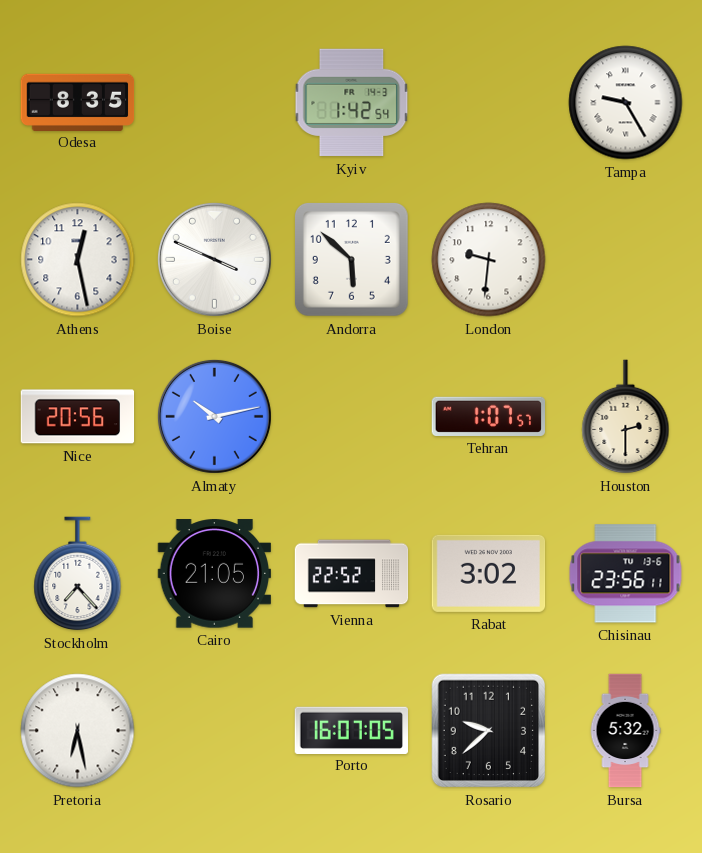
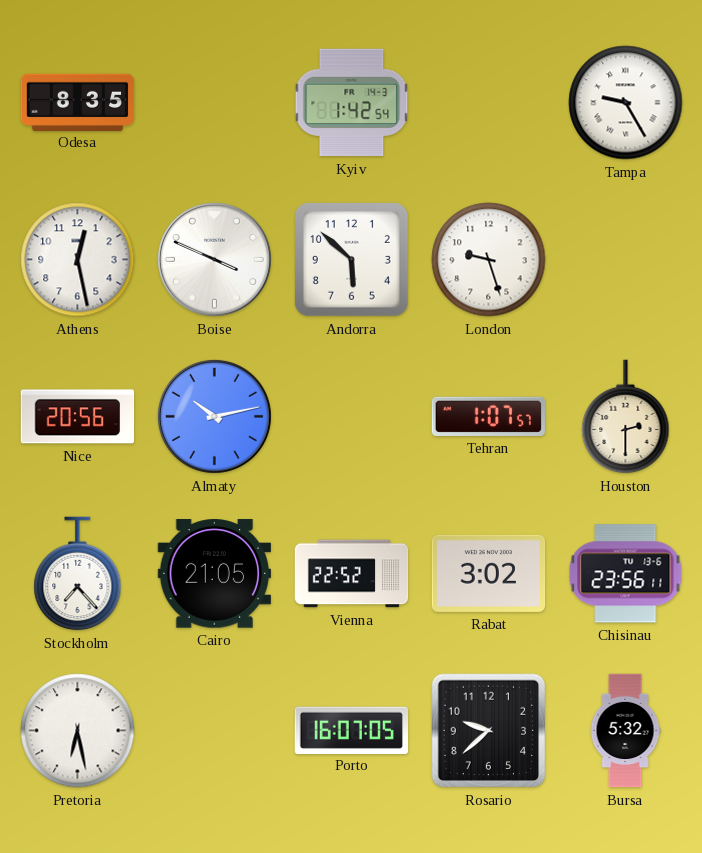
London: 9:31 -> 9:27 (489, 260)
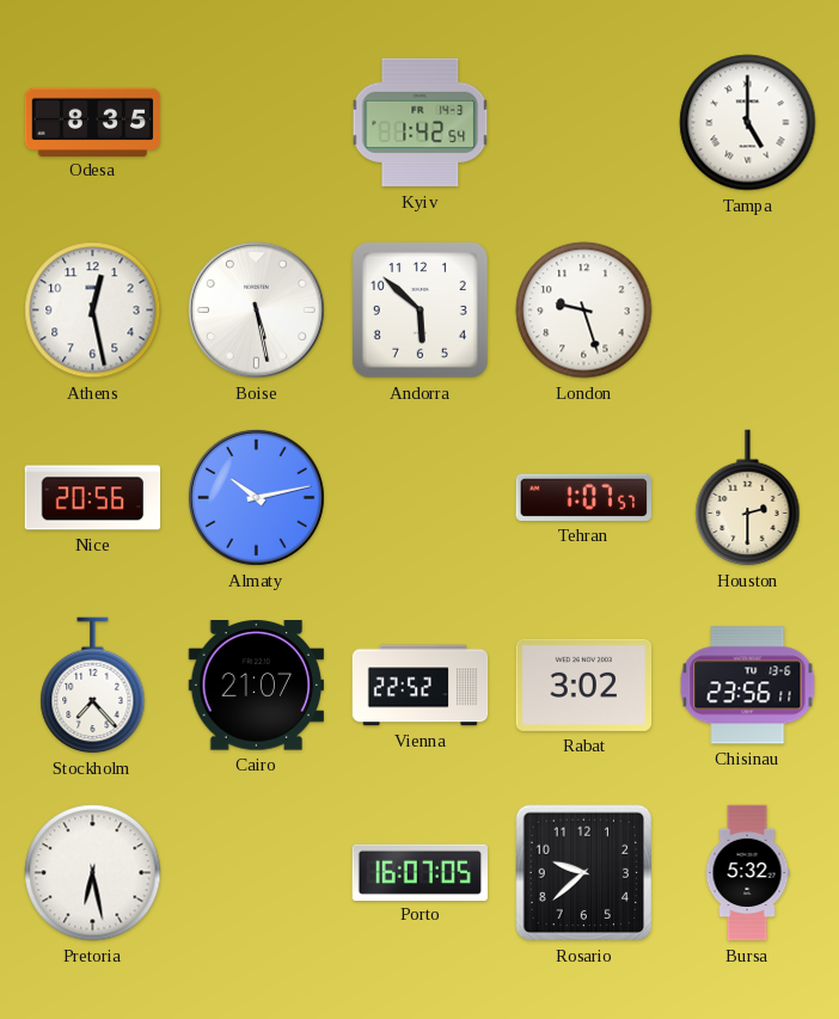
Tampa: 9:25 -> 5:00 (748, 123)
Boise: 3:49 -> 5:28 (256, 309)
Cairo: 21:05 -> 21:07 (256, 686)
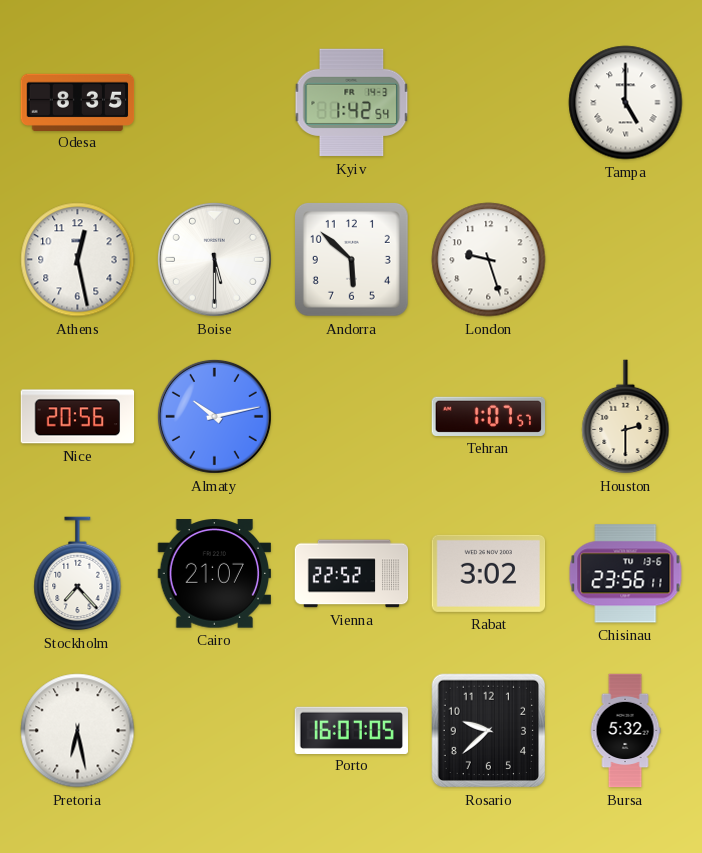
Boise: 5:28 -> 5:30 (214, 259)
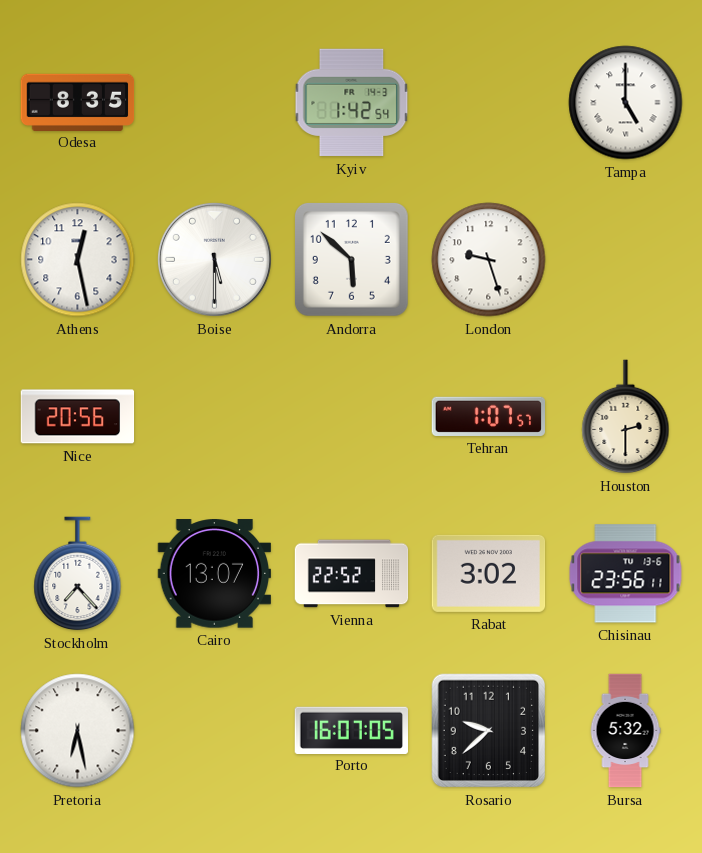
Almaty: 10:13 -> none (214, 416)
Cairo: 21:07 -> 13:07 (214, 574)
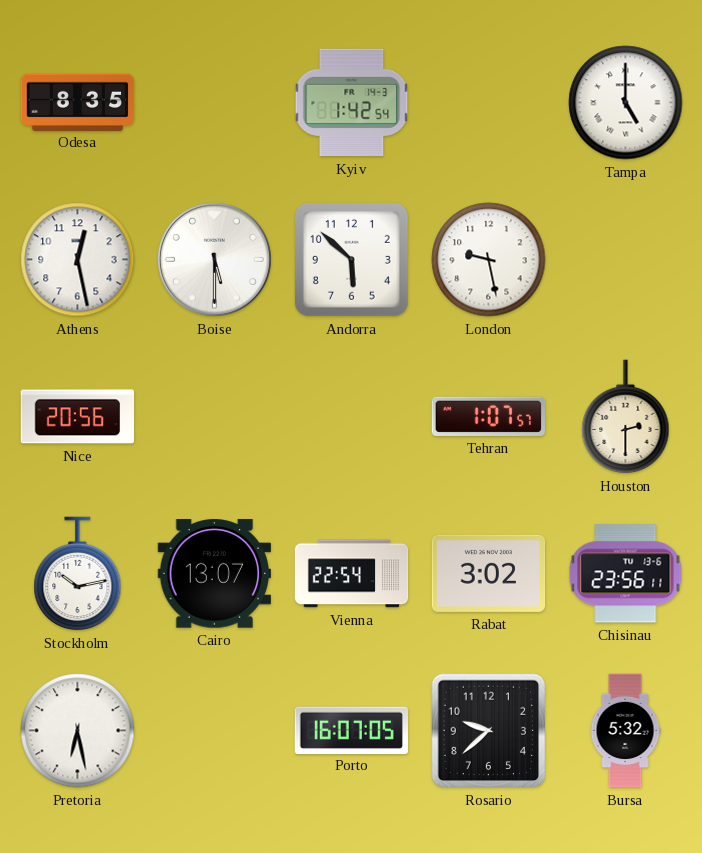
London: 9:27 -> 9:28 (489, 260)
Stockholm: 7:23 -> 10:13 (78, 574)
Vienna: 22:52 -> 22:54 (352, 574)
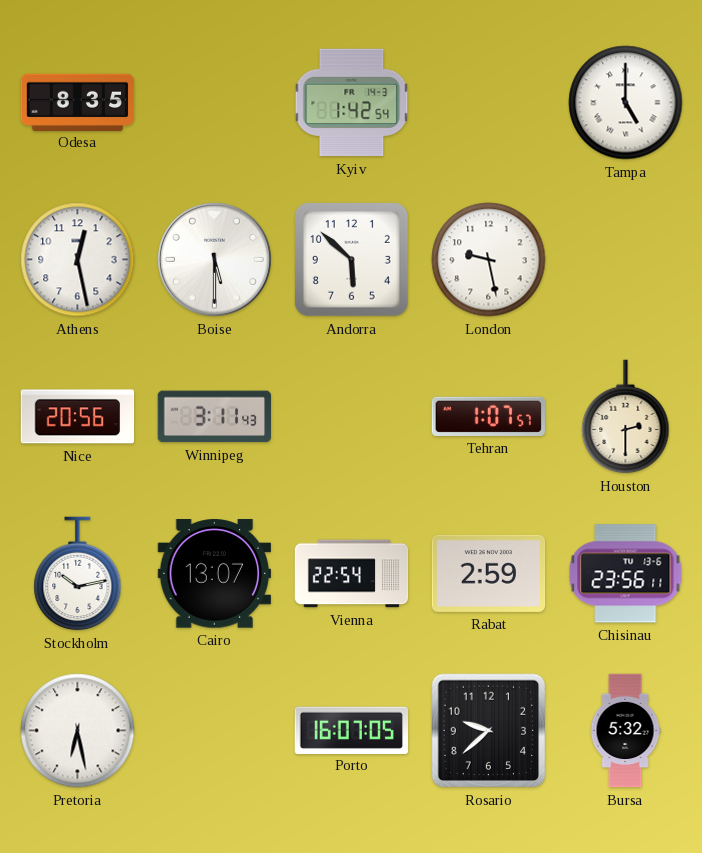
Winnipeg: none -> 3:11 (214, 417)
Rabat: 3:02 -> 2:59 (489, 573)
